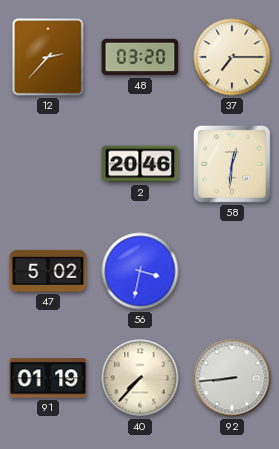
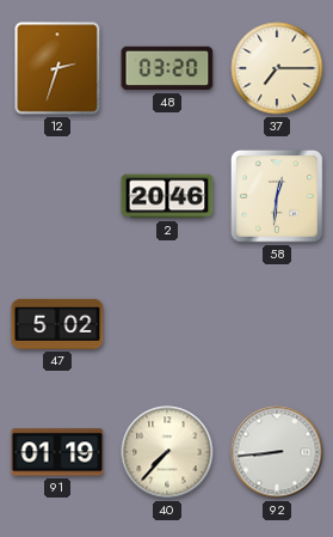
12: 2:37 -> 2:33 (57, 68)
56: 3:32 -> none (140, 271)
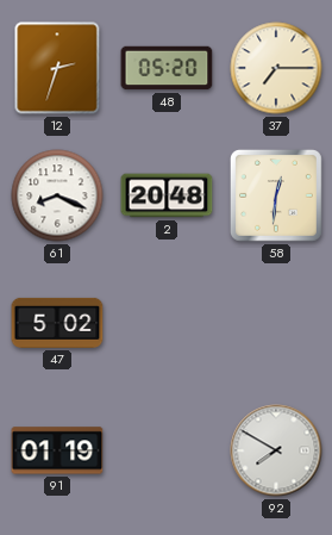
48: 03:20 -> 05:20 (167, 68)
61: none -> 8:19 (57, 195)
2: 20:46 -> 20:48 (167, 195)
40: 7:37 -> none (167, 452)
92: 8:44 -> 7:50 (276, 450)
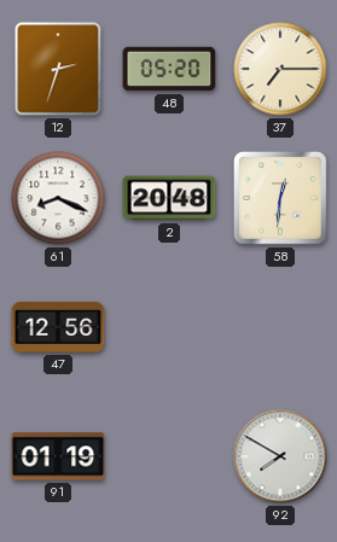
47: 5:02 -> 12:56 (58, 327)
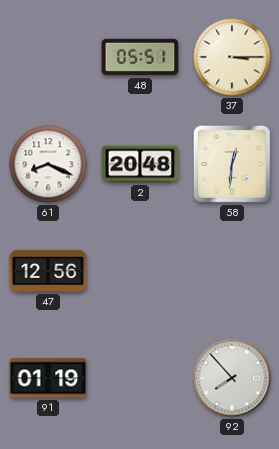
12: 2:33 -> none (58, 69)
48: 05:20 -> 05:51 (140, 57)
37: 7:15 -> 3:15 (232, 57)
92: 7:50 -> 7:53 (232, 378)
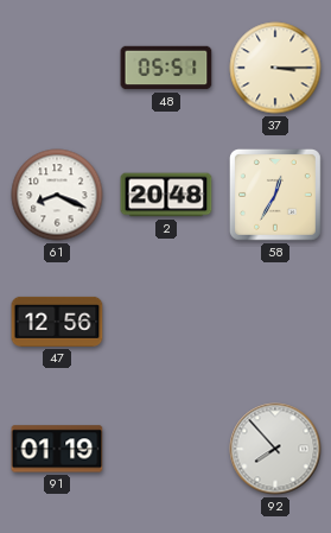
58: 12:31 -> 12:35 (275, 195)
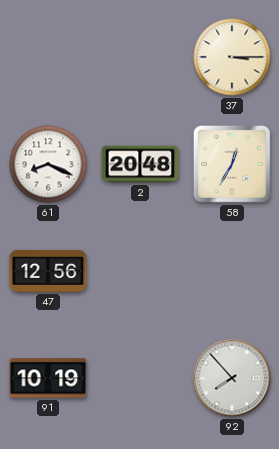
48: 05:51 -> none (166, 68)
91: 01:19 -> 10:19 (48, 378)
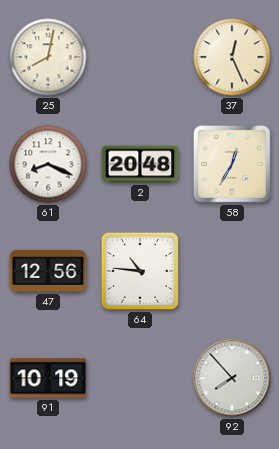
25: none -> 8:02 (48, 57)
37: 3:15 -> 12:26 (232, 57)
64: none -> 10:46 (140, 271)
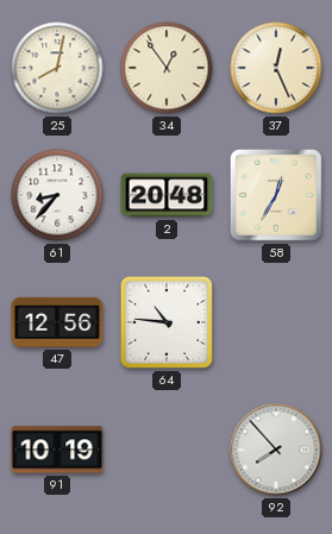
34: none -> 12:54 (167, 68)
61: 8:19 -> 8:37 (57, 195)
